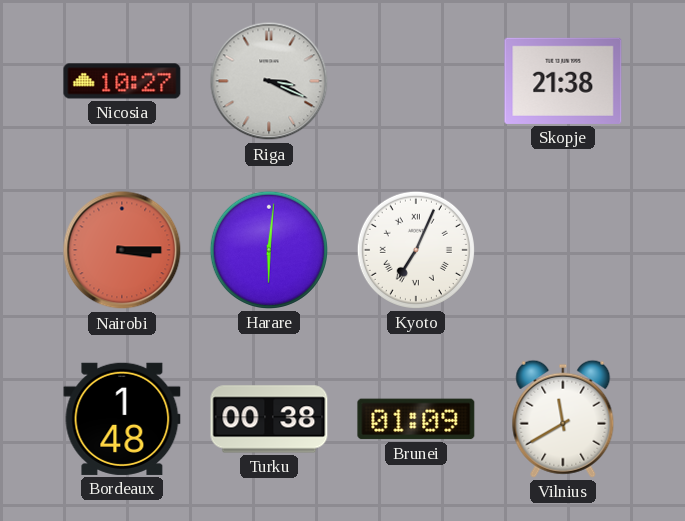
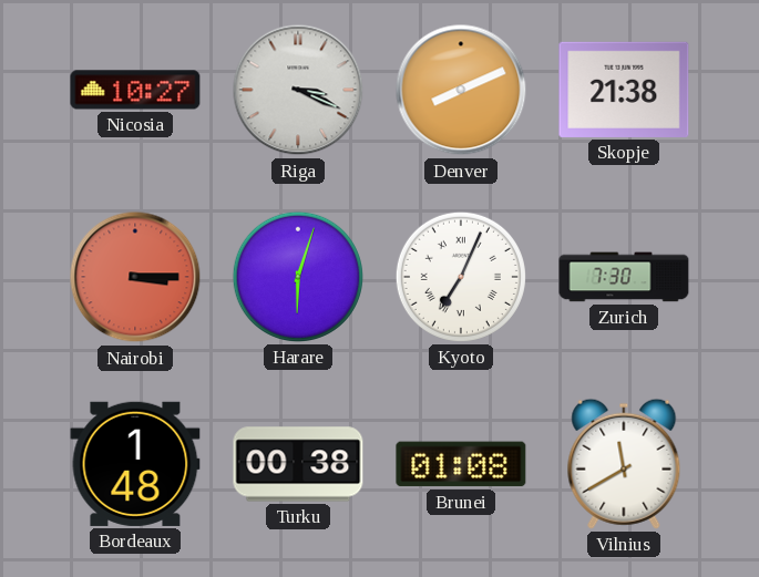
Denver: none -> 8:11 (461, 90)
Harare: 6:01 -> 6:03 (298, 277)
Zurich: none -> 7:30 (624, 277)
Brunei: 01:09 -> 01:08 (461, 464)
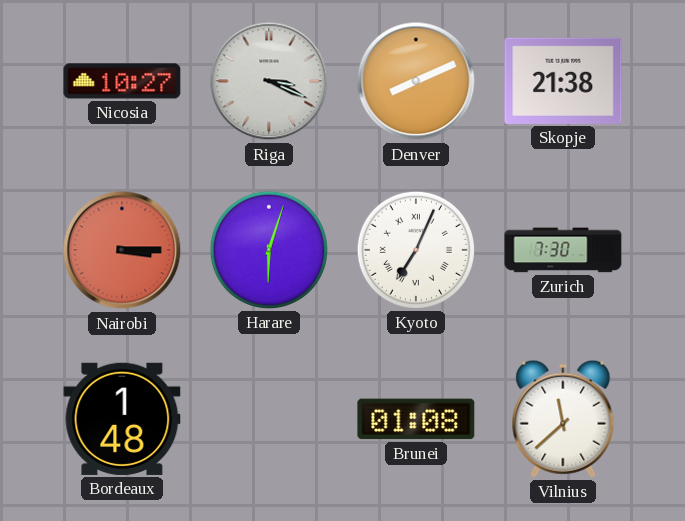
Turku: 00:38 -> none (298, 464)
Vilnius: 11:40 -> 11:38 (563, 419)
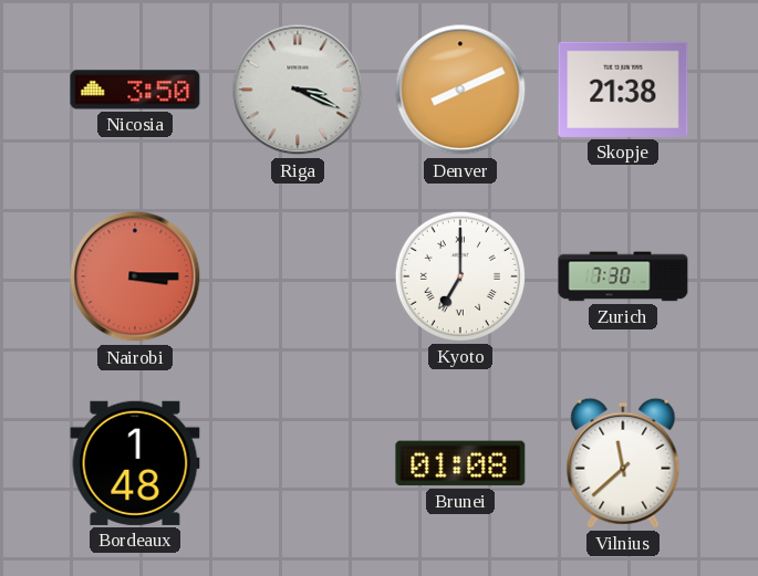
Nicosia: 10:27 -> 3:50 (135, 90)
Harare: 6:03 -> none (269, 250)
Kyoto: 7:04 -> 7:00 (460, 276)
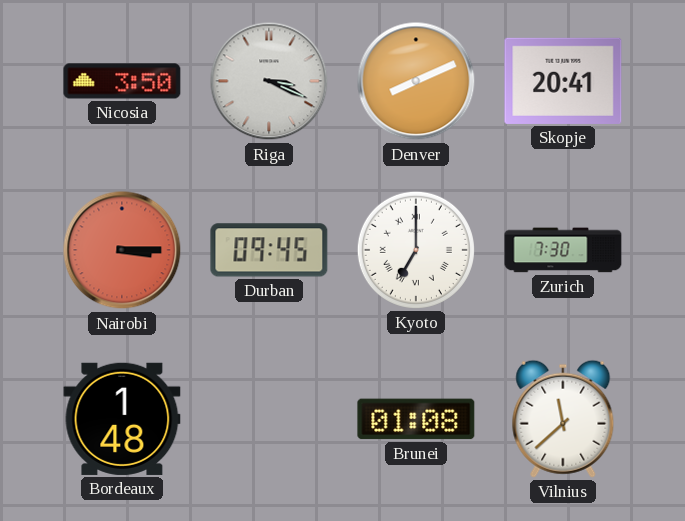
Skopje: 21:38 -> 20:41 (563, 81)
Durban: none -> 09:45 (269, 250)
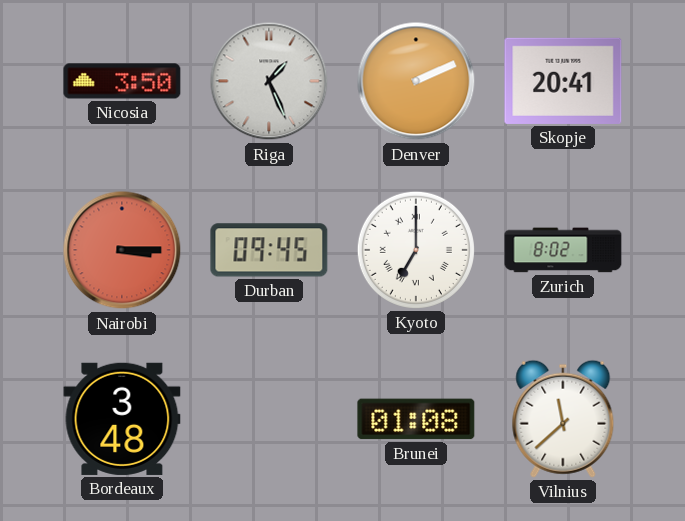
Riga: 3:19 -> 1:26 (269, 81)
Denver: 8:11 -> 2:11 (416, 81)
Zurich: 7:30 -> 8:02 (563, 250)
Bordeaux: 1:48 -> 3:48 (122, 419)
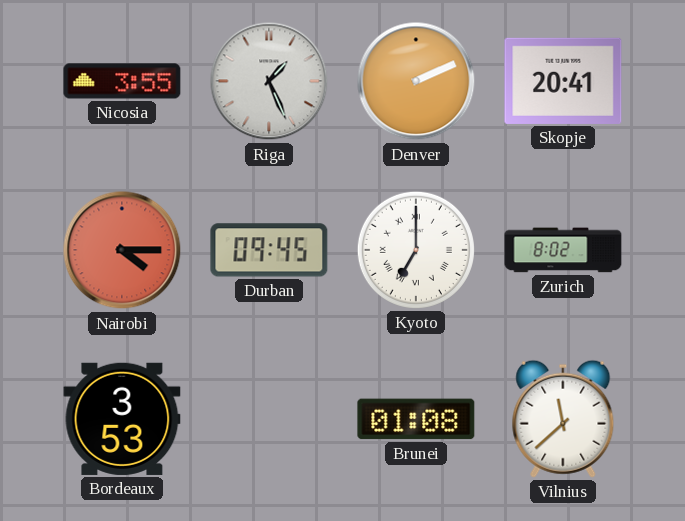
Nicosia: 3:50 -> 3:55 (122, 81)
Nairobi: 3:15 -> 4:15 (122, 250)
Bordeaux: 3:48 -> 3:53 (122, 419)
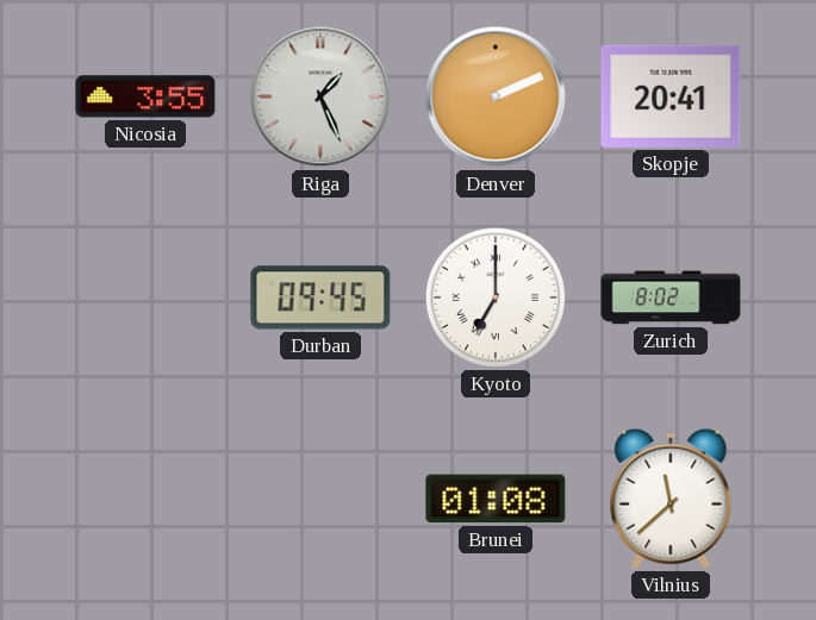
Nairobi: 4:15 -> none (122, 250)
Bordeaux: 3:53 -> none (122, 419)
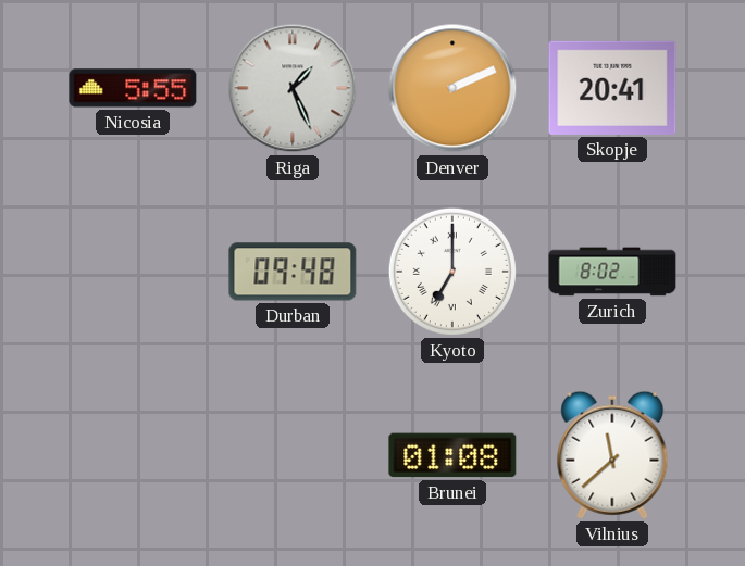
Nicosia: 3:55 -> 5:55 (133, 88)
Durban: 09:45 -> 09:48 (293, 272)
